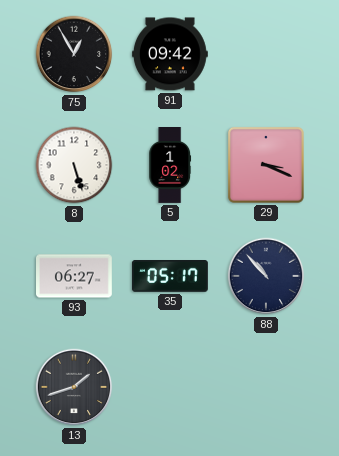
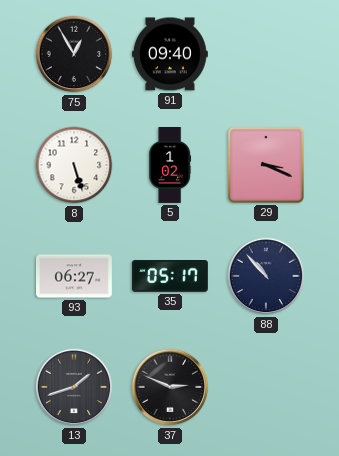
91: 09:42 -> 09:40 (170, 54)
37: none -> 2:49 (170, 387)
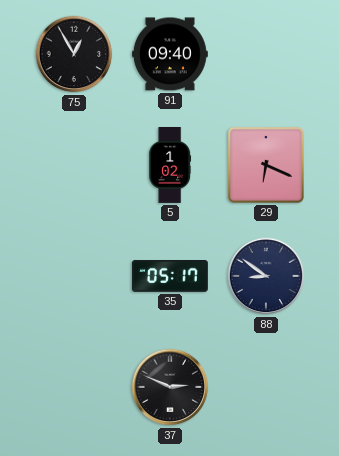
8: 5:27 -> none (74, 165)
29: 3:19 -> 6:19 (266, 165)
93: 06:27 -> none (75, 276)
88: 10:53 -> 8:51 (266, 276)
13: 1:42 -> none (74, 387)
